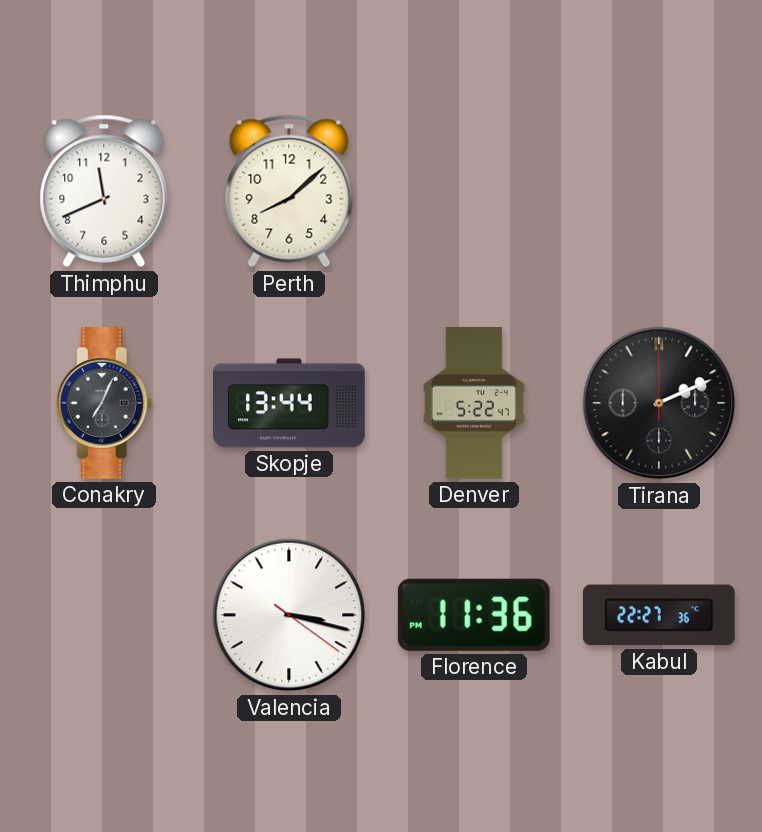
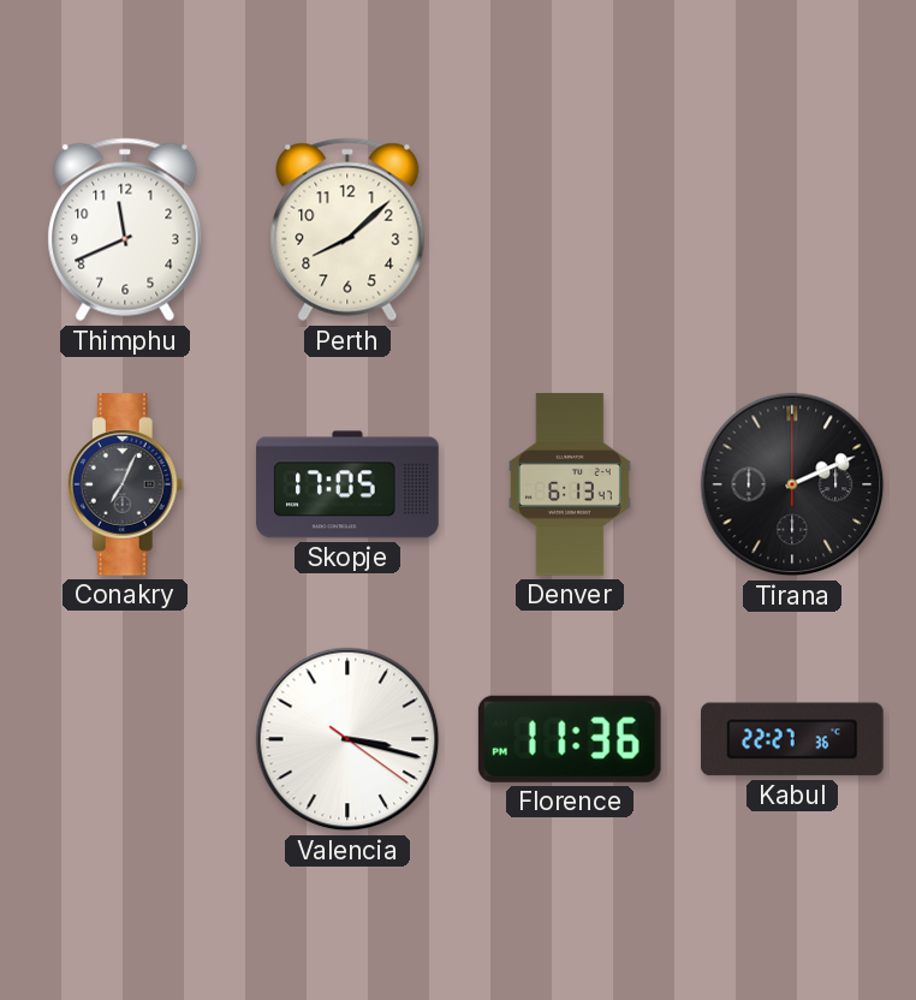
Skopje: 13:44 -> 17:05 (347, 484)
Denver: 5:22 -> 6:13 (570, 484)
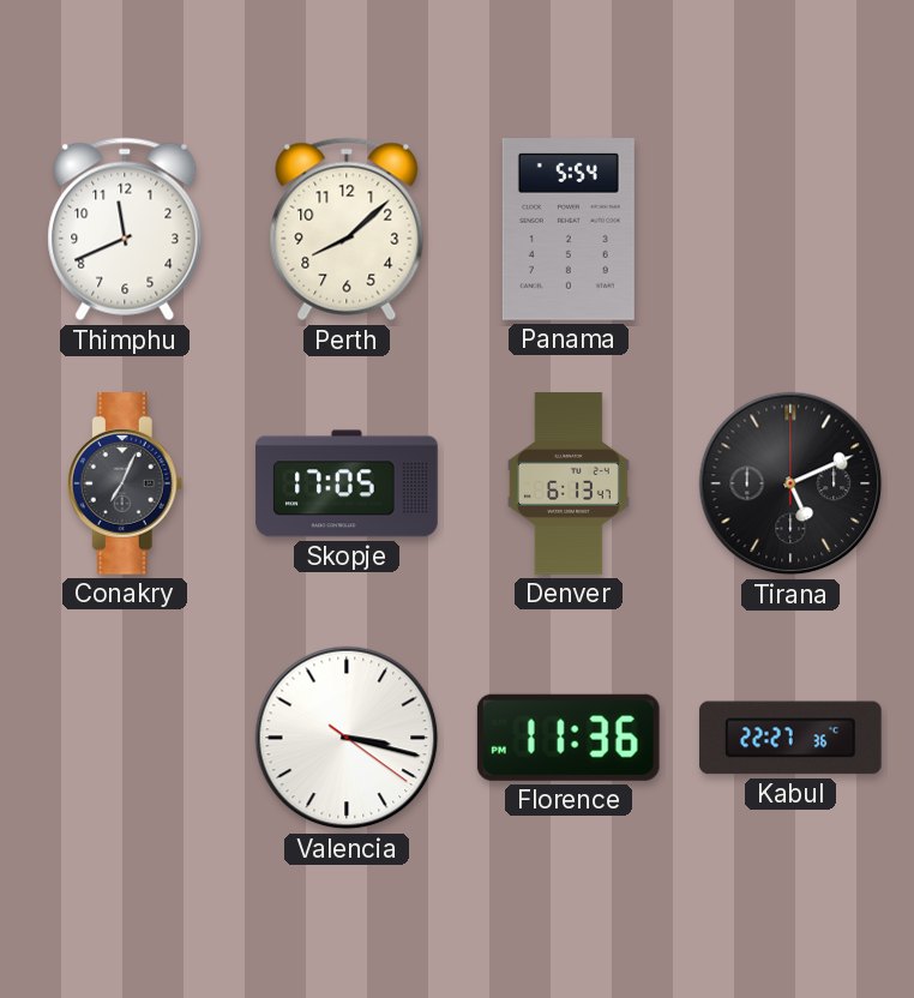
Panama: none -> 5:54 (569, 230)
Tirana: 2:11 -> 5:11 (790, 483)
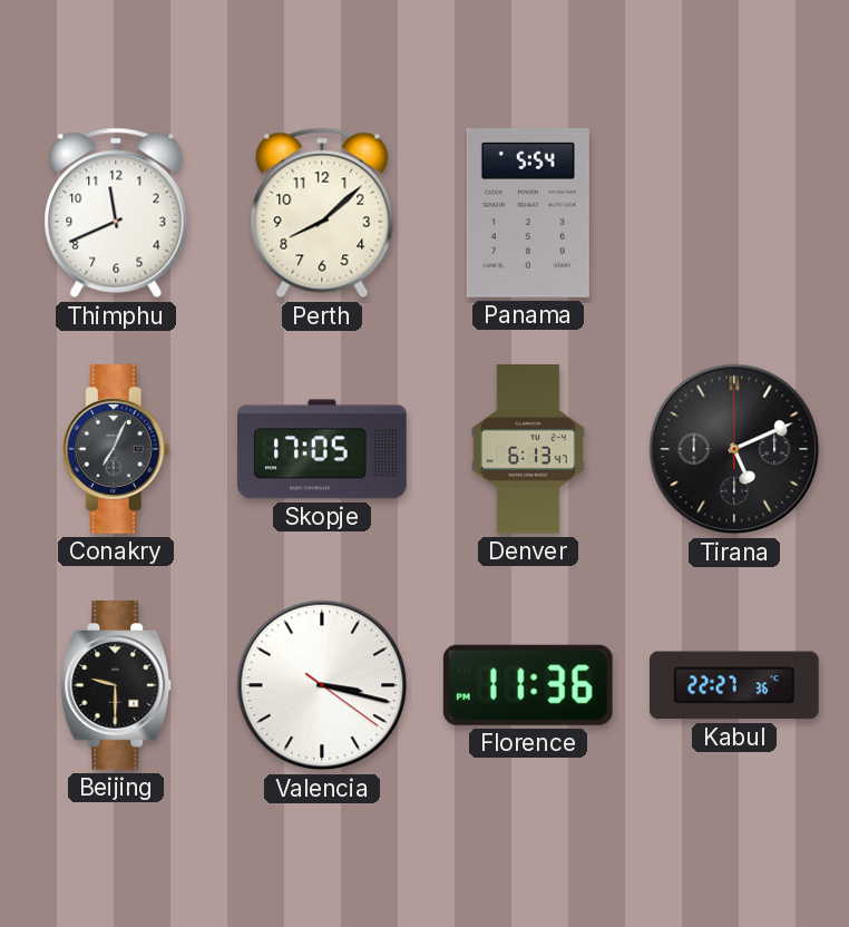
Beijing: none -> 9:30 (116, 686)
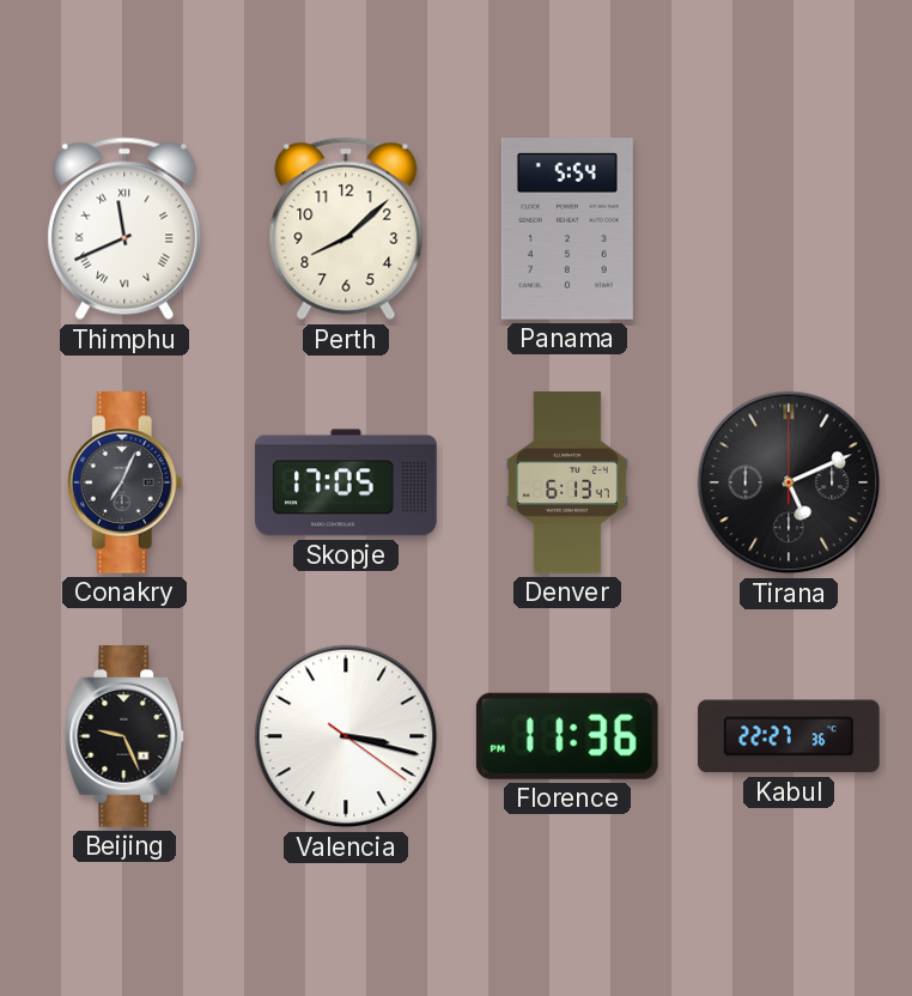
Thimphu numerals: Arabic -> Roman (124, 229)
Beijing: 9:30 -> 9:26 (124, 737)
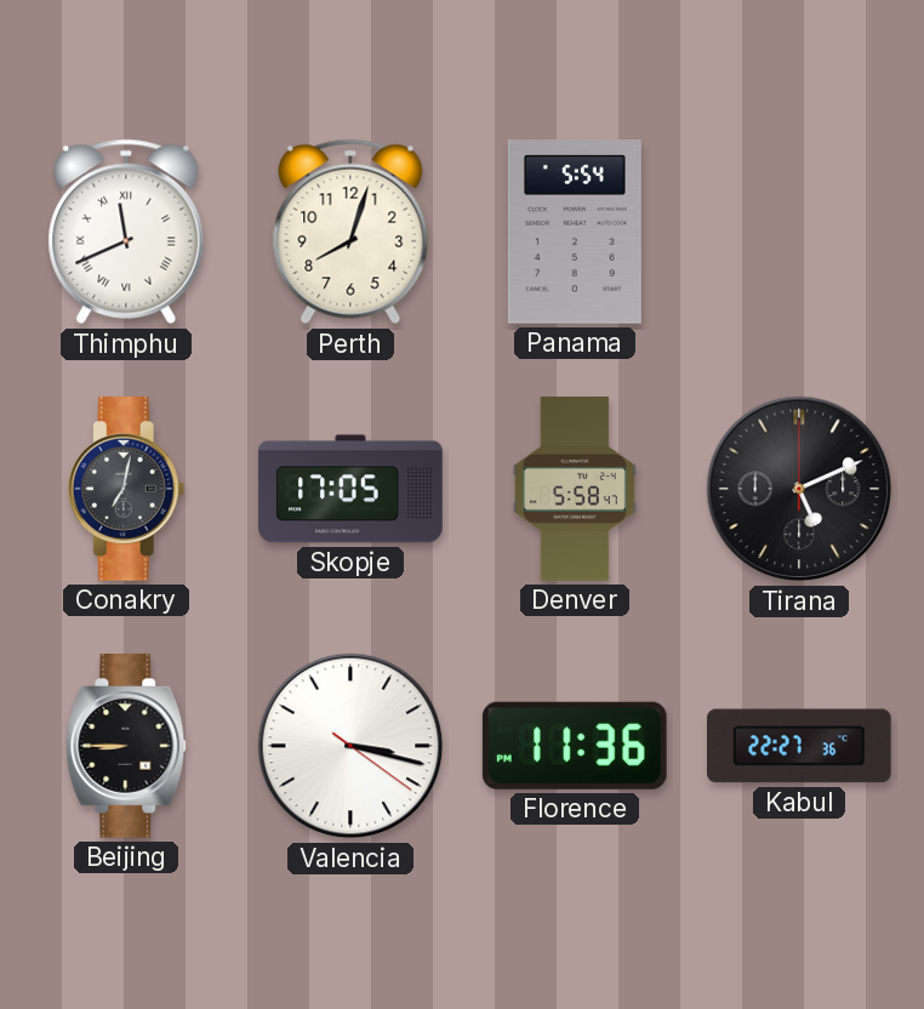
Perth: 8:08 -> 8:03 (350, 232)
Conakry: 7:04 -> 7:02 (126, 490)
Denver: 6:13 -> 5:58 (575, 489)
Beijing: 9:26 -> 8:45 (126, 747)
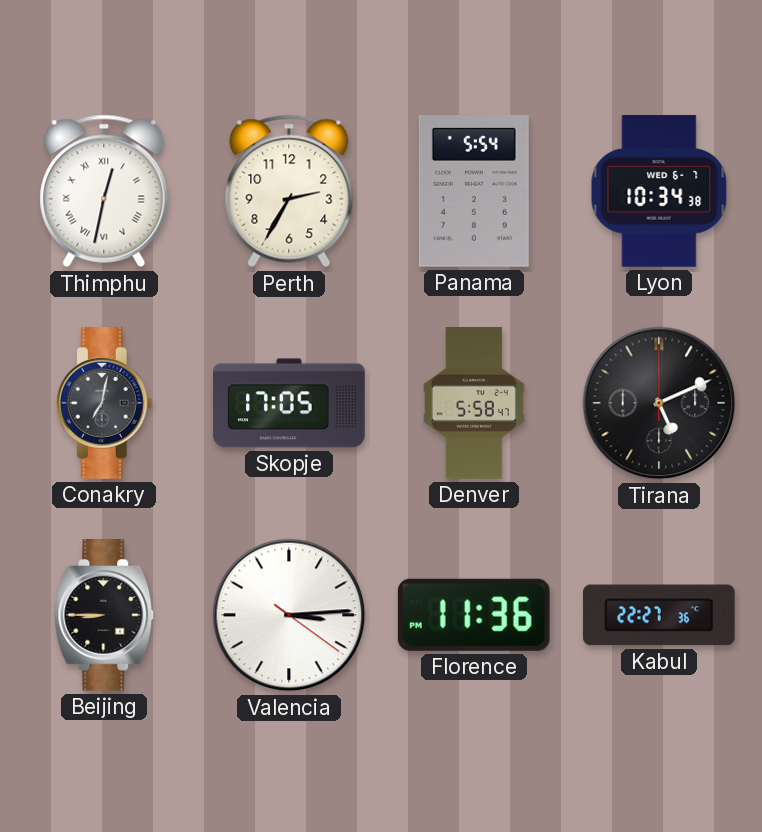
Thimphu: 11:41 -> 12:32 (104, 191)
Perth: 8:03 -> 2:35 (289, 191)
Lyon: none -> 10:34 (659, 191)
Valencia: 3:17 -> 3:14 (289, 615)
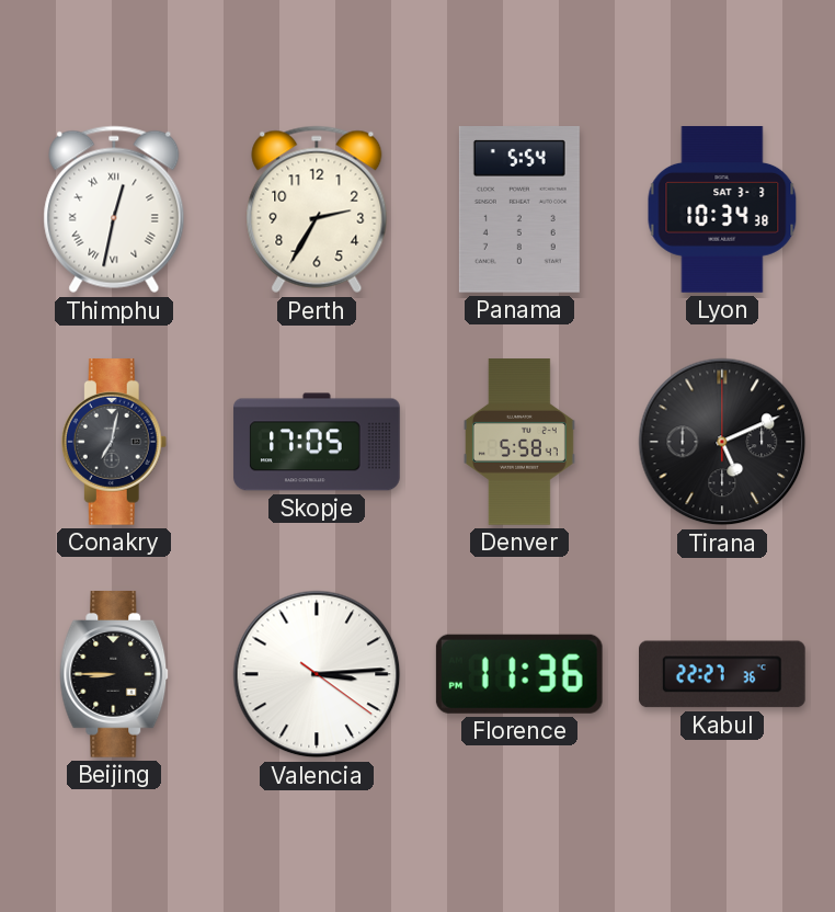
Lyon date: WED 6-7 -> SAT 3-3 (722, 209)
